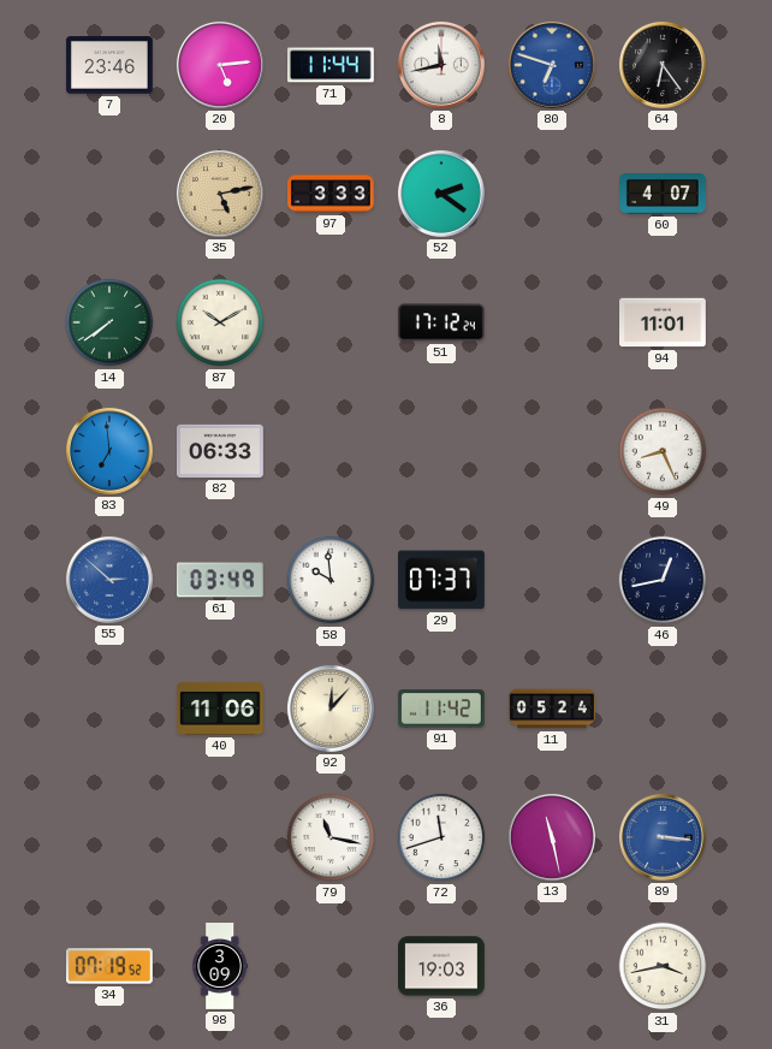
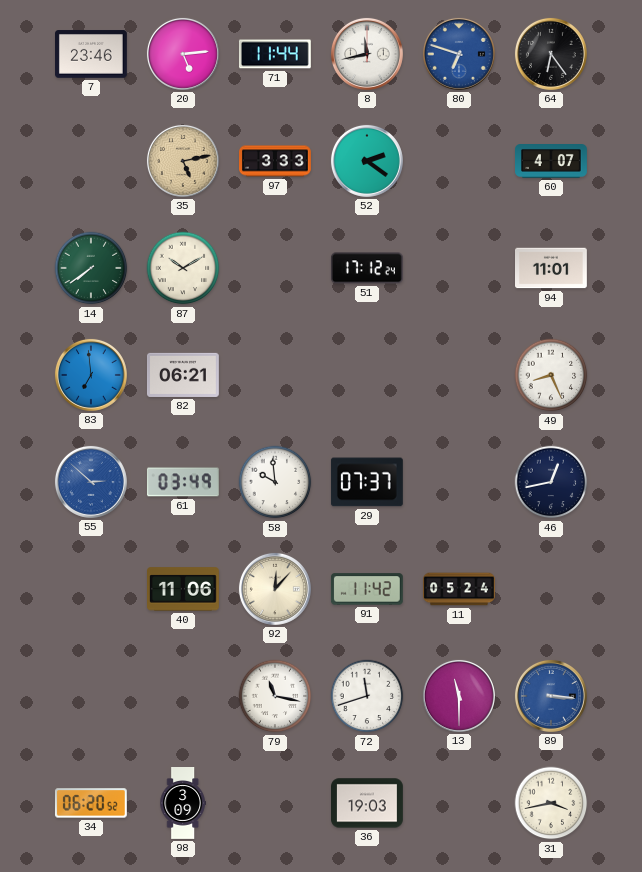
82: 06:33 -> 06:21 (183, 375)
13: 11:28 -> 11:30 (459, 696)
34: 07:19 -> 06:20 (91, 803)
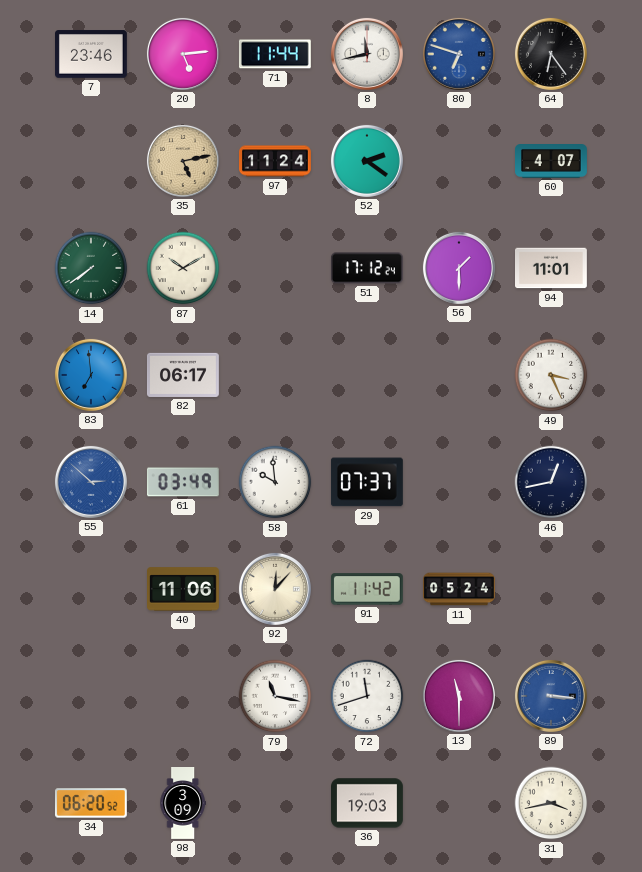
97: 3:33 -> 11:24 (276, 161)
56: none -> 1:30 (459, 268)
82: 06:21 -> 06:17 (183, 375)
49: 8:26 -> 3:26 (551, 375)
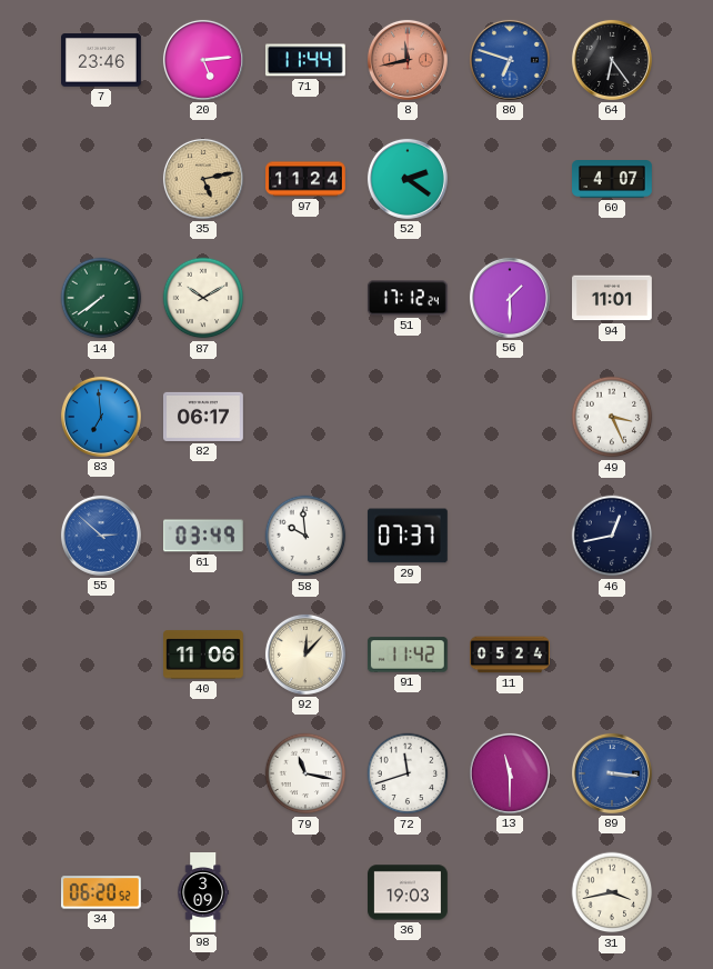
8 dial: white -> salmon (408, 60)
